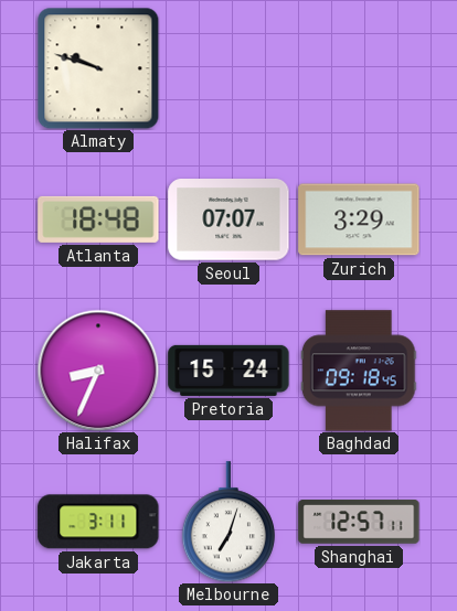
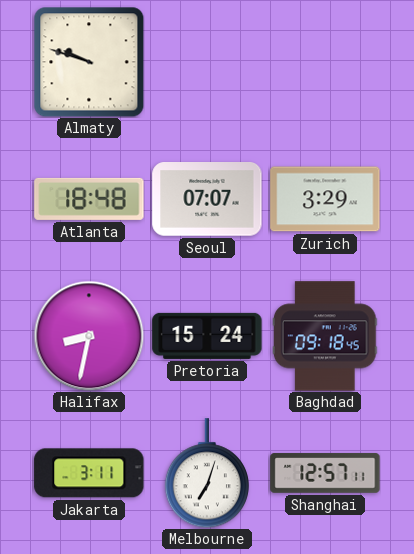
Halifax: 8:34 -> 8:32 (89, 336)
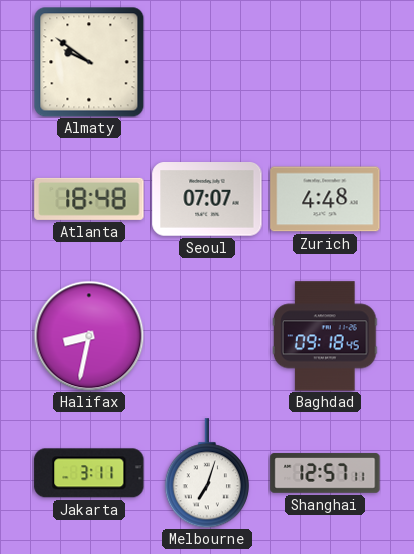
Almaty: 9:48 -> 9:51 (89, 62)
Zurich: 3:29 -> 4:48 (325, 199)
Pretoria: 15:24 -> none (207, 336)
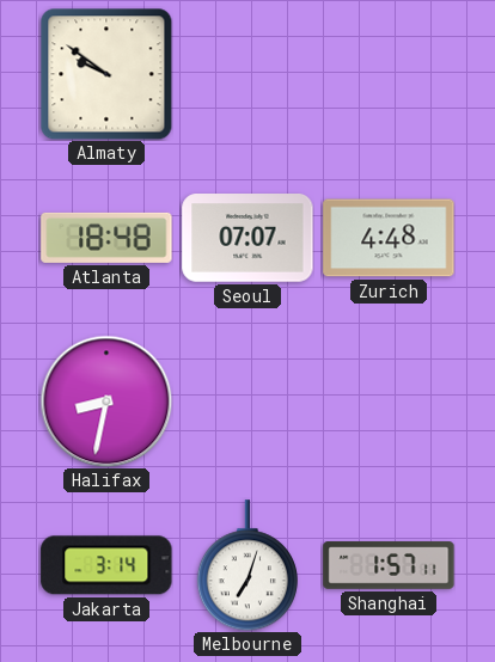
Baghdad: 09:18 -> none (325, 336)
Jakarta: 3:11 -> 3:14 (106, 565)
Shanghai: 12:57 -> 1:57 (389, 565)
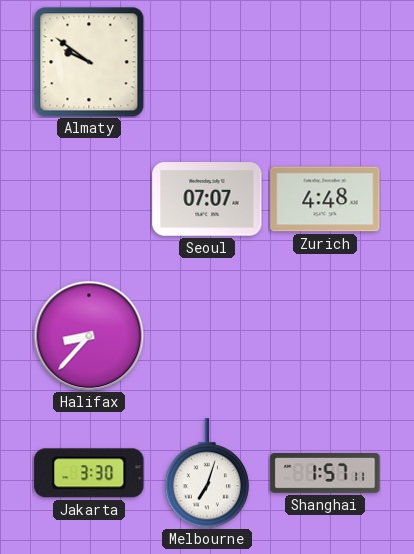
Atlanta: 18:48 -> none (106, 238)
Halifax: 8:32 -> 8:37 (89, 336)
Jakarta: 3:14 -> 3:30 (89, 473)
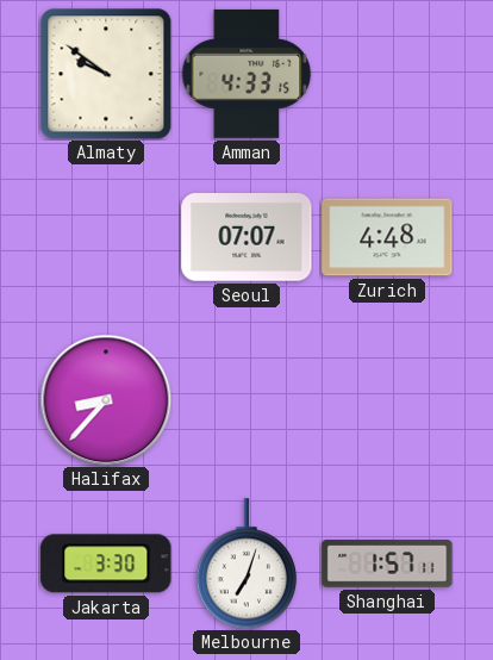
Amman: none -> 4:33 (246, 74)
